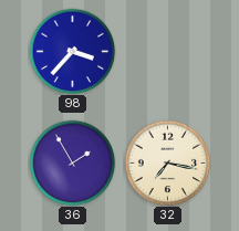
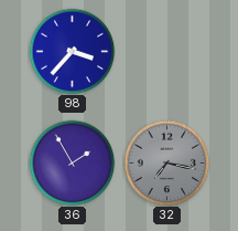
32 dial: cream -> grey (166, 162)
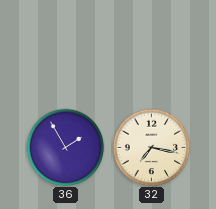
98: 3:37 -> none (72, 51)
32 dial: grey -> cream (151, 147)
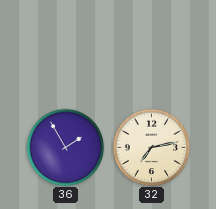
32: 7:17 -> 7:13 (151, 147)
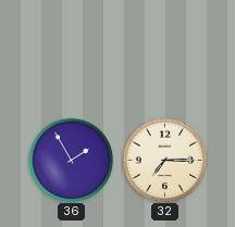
32: 7:13 -> 7:15 (164, 160)
